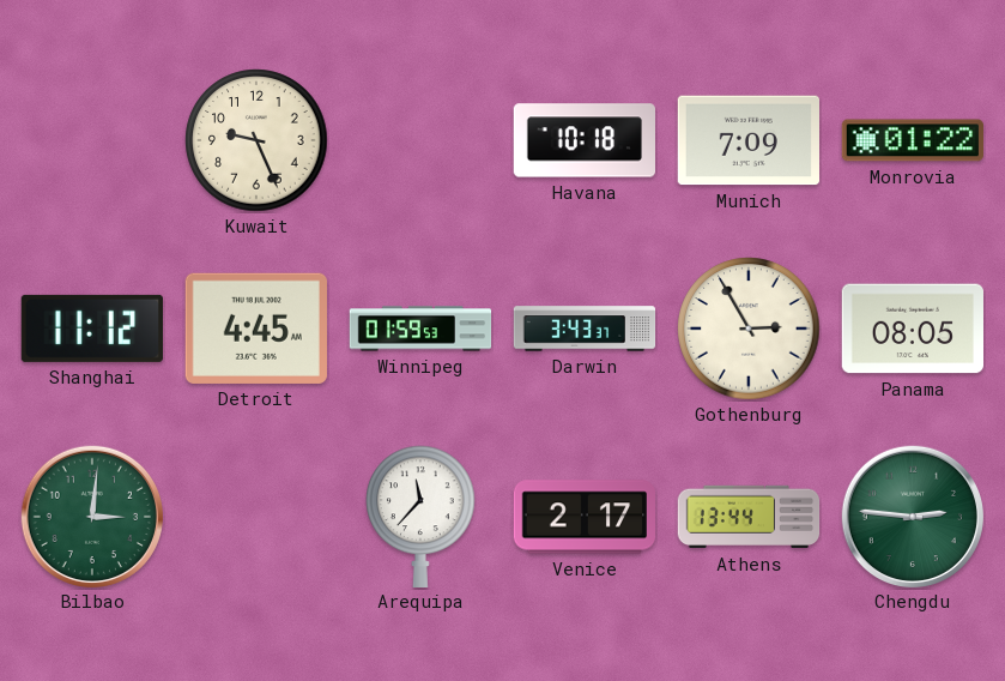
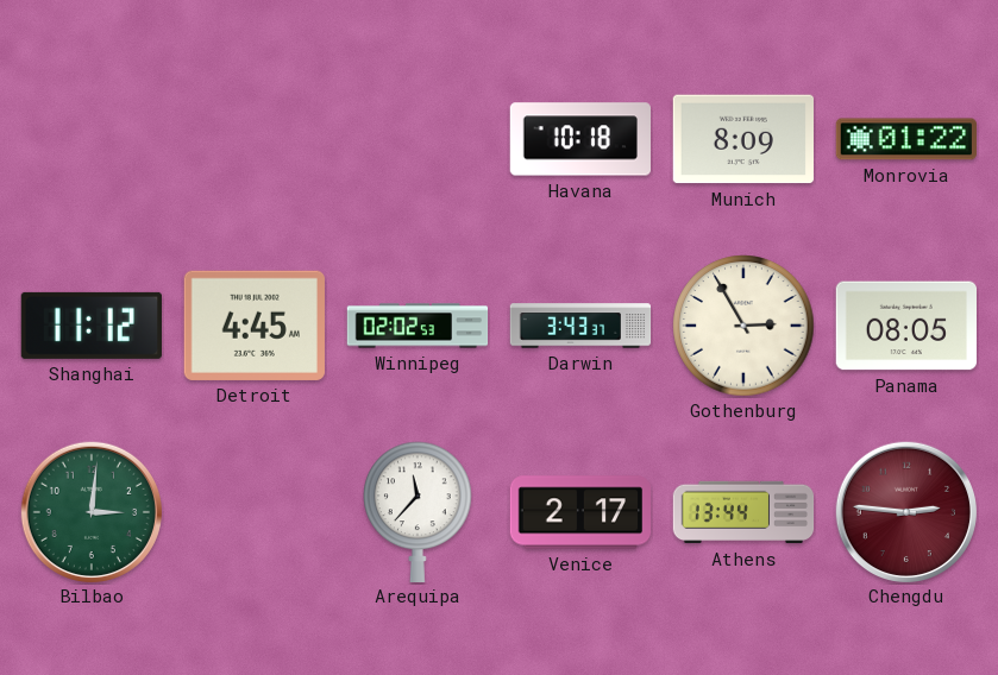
Kuwait: 9:26 -> none (256, 140)
Munich: 7:09 -> 8:09 (742, 139)
Winnipeg: 01:59 -> 02:02 (418, 326)
Chengdu dial: green -> burgundy (905, 511)
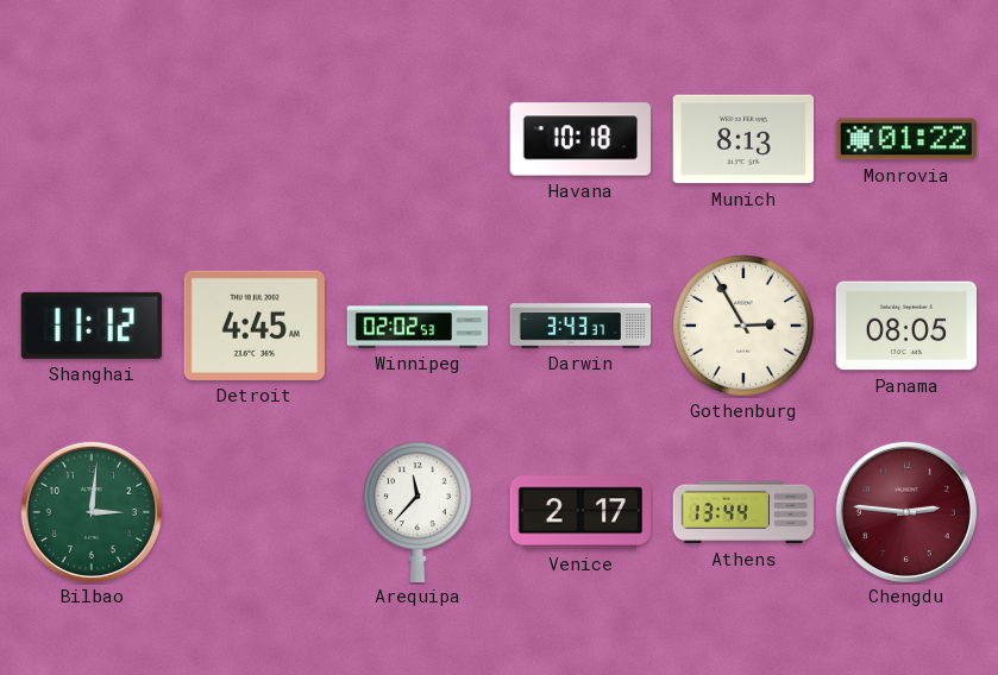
Munich: 8:09 -> 8:13 (742, 139)
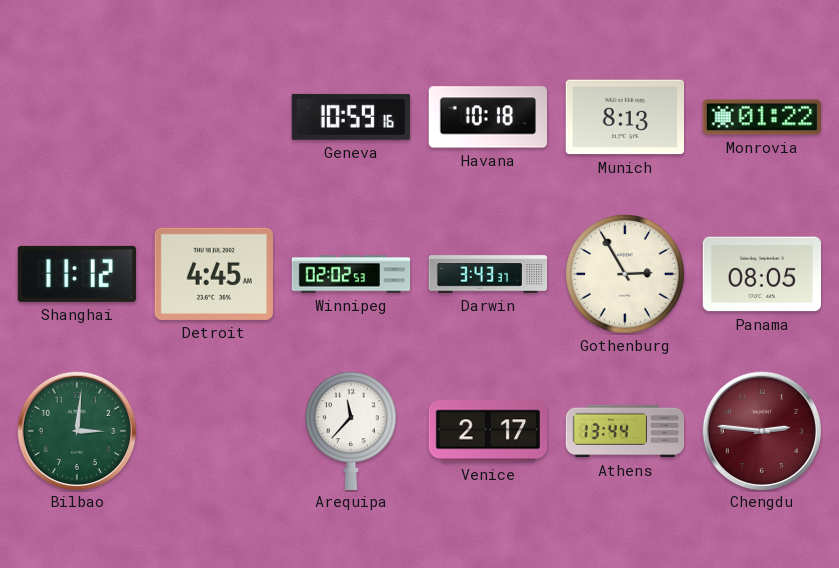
Geneva: none -> 10:59 (350, 117)
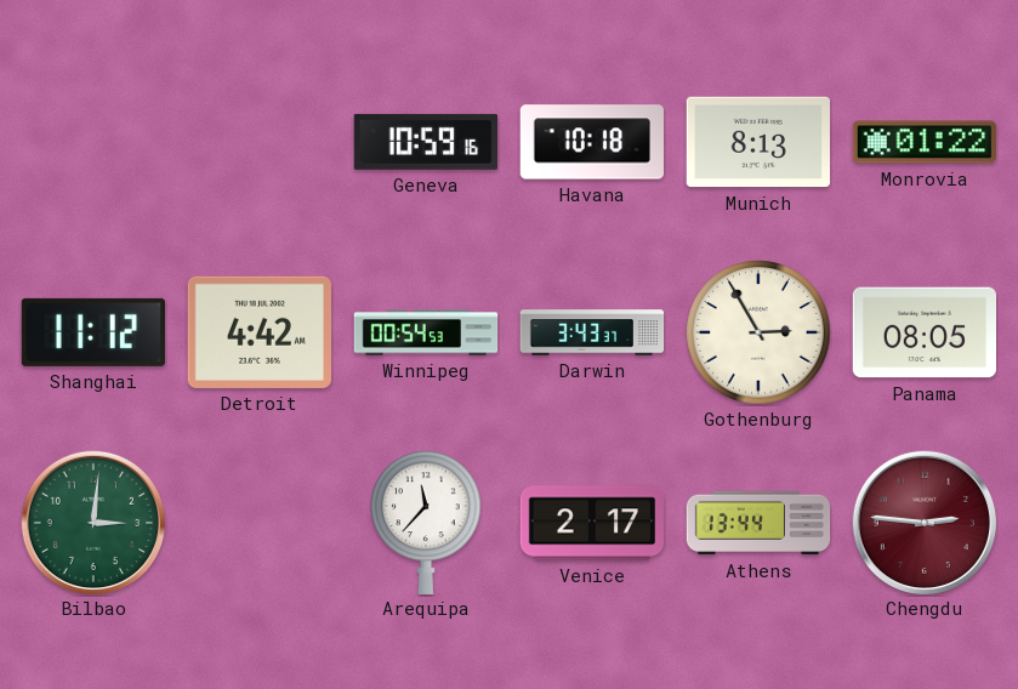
Detroit: 4:45 -> 4:42 (260, 332)
Winnipeg: 02:02 -> 00:54 (426, 332)
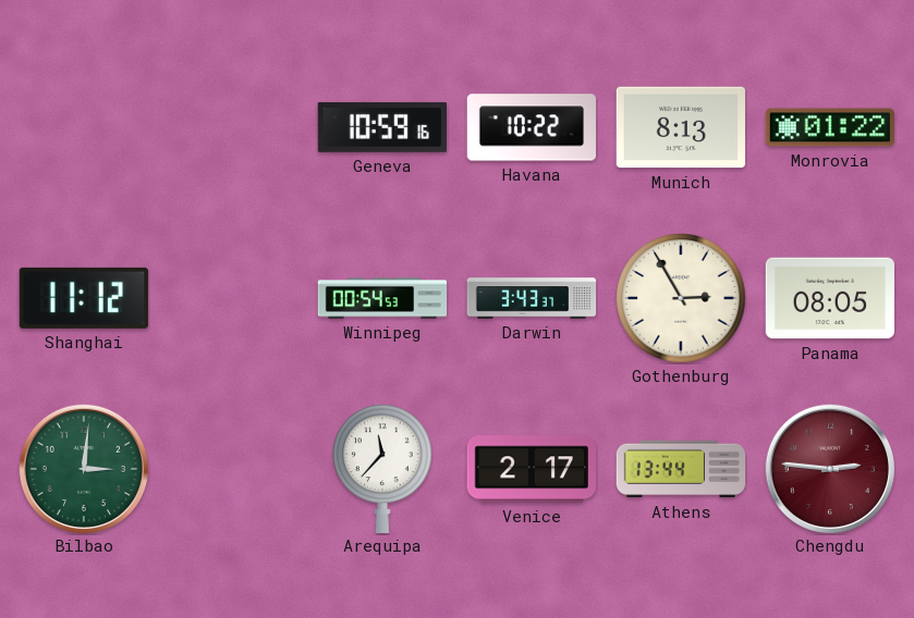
Havana: 10:18 -> 10:22 (531, 127)
Detroit: 4:42 -> none (260, 332)
